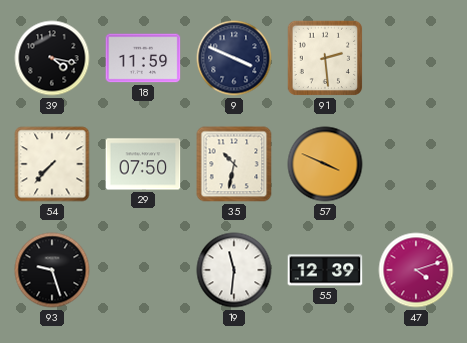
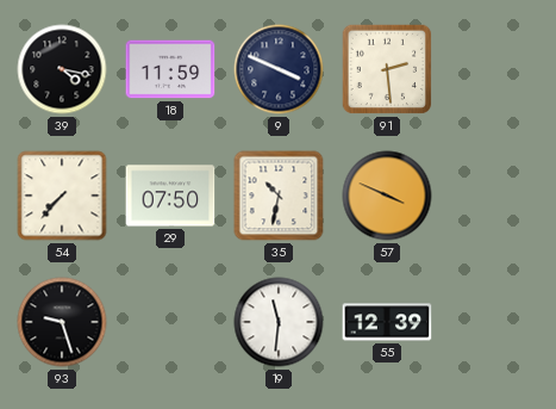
47: 4:12 -> none (416, 270)
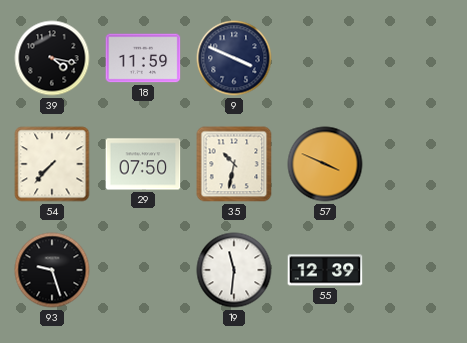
91: 2:29 -> none (387, 69)
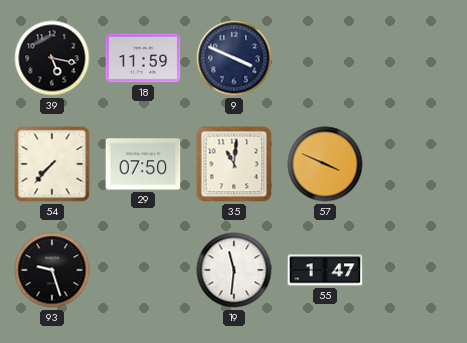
39: 4:17 -> 5:17 (52, 58)
35: 10:32 -> 11:01 (234, 164)
55: 12:39 -> 1:47 (325, 270)
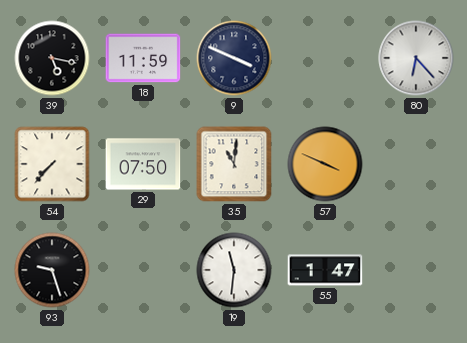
80: none -> 6:23 (416, 58)
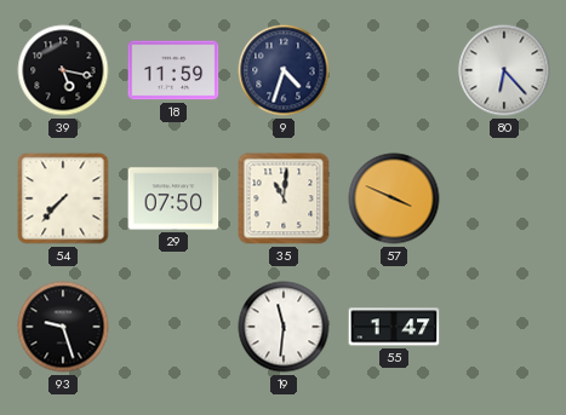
9: 3:49 -> 4:33 (284, 70)
